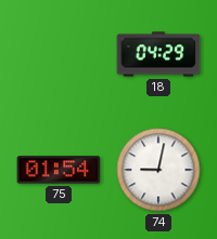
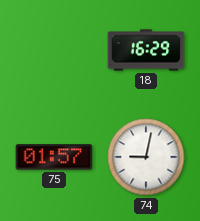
18: 04:29 -> 16:29 (146, 50)
75: 01:54 -> 01:57 (54, 157)
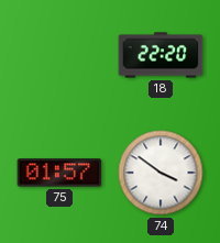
18: 16:29 -> 22:20 (161, 55)
74: 9:02 -> 3:51 (161, 173)
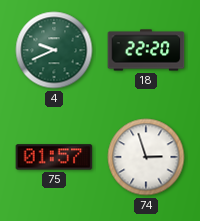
4: none -> 9:41 (54, 50)
74: 3:51 -> 2:57 (146, 157)
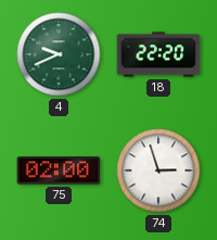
75: 01:57 -> 02:00 (59, 170)
